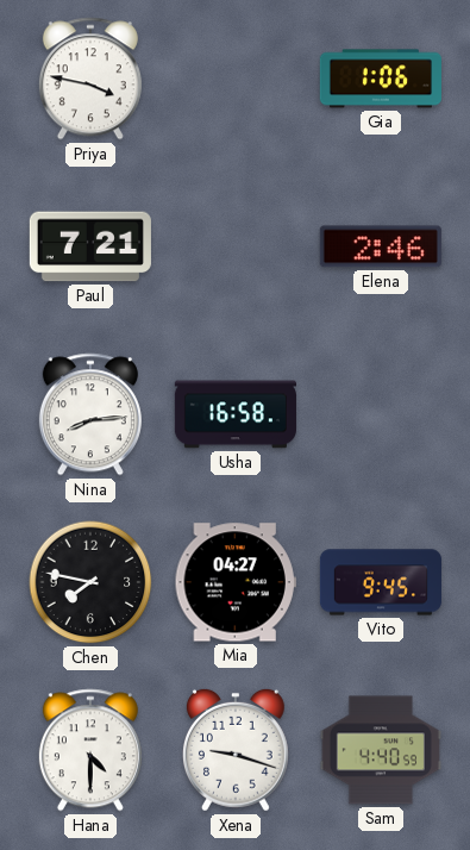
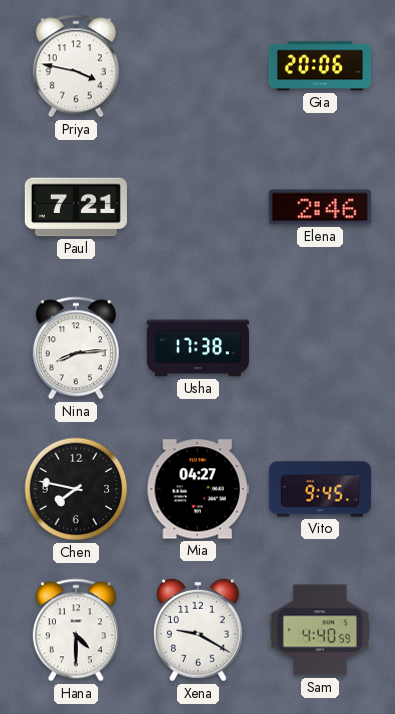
Gia: 1:06 -> 20:06 (320, 66)
Usha: 16:58 -> 17:38 (198, 348)
Xena: 9:18 -> 9:20 (198, 630)
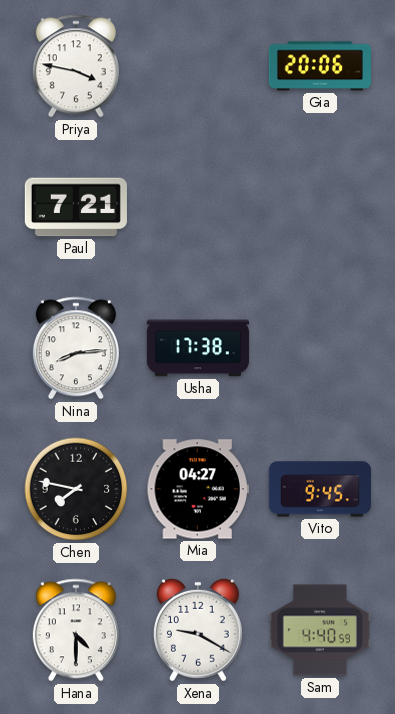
Elena: 2:46 -> none (320, 207)
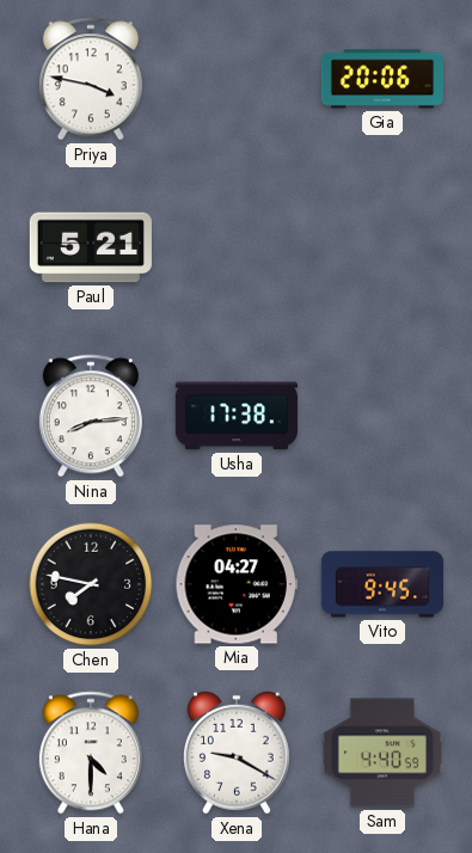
Paul: 7:21 -> 5:21 (91, 247)
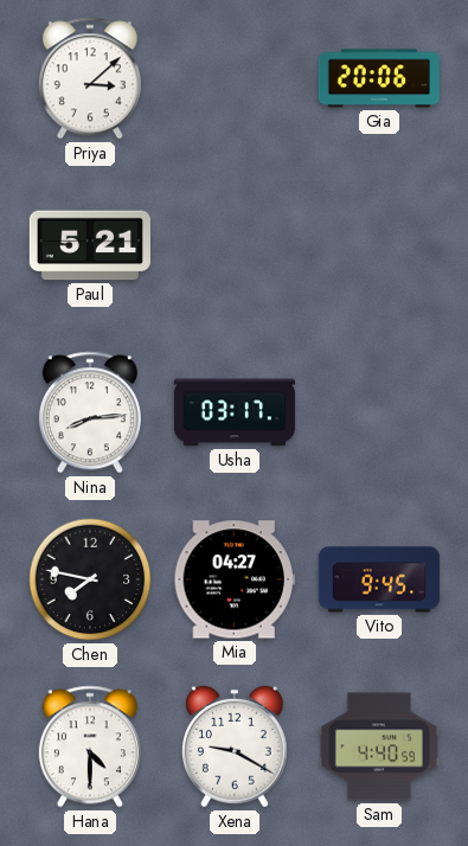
Priya: 3:47 -> 3:08 (90, 78)
Usha: 17:38 -> 03:17 (235, 412)
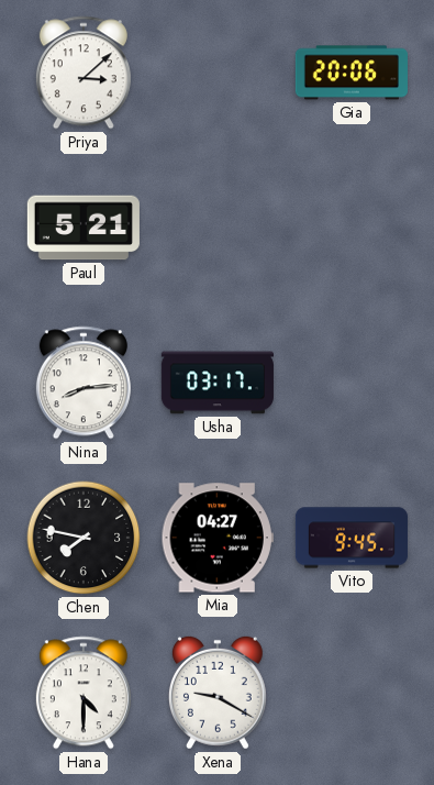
Sam: 4:40 -> none (379, 746)
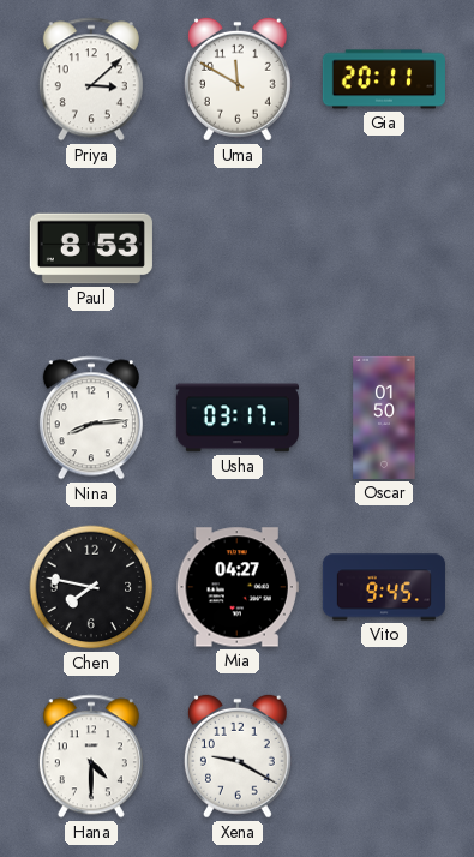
Uma: none -> 11:50 (238, 79)
Gia: 20:06 -> 20:11 (384, 79)
Paul: 5:21 -> 8:53 (91, 248)
Oscar: none -> 01:50 (384, 418)
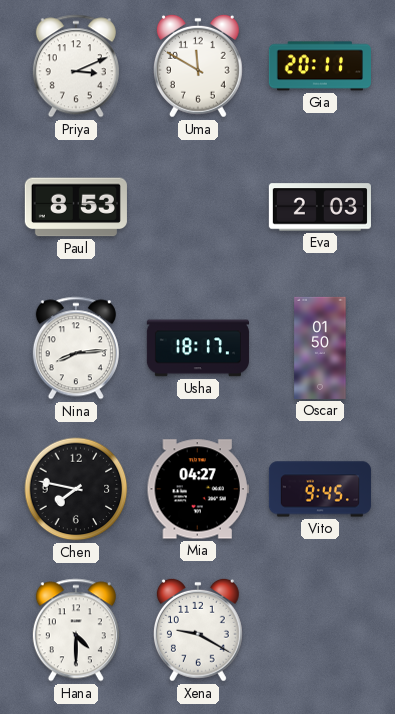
Priya: 3:08 -> 3:11 (76, 66)
Eva: none -> 2:03 (320, 207)
Usha: 03:17 -> 18:17 (198, 348)
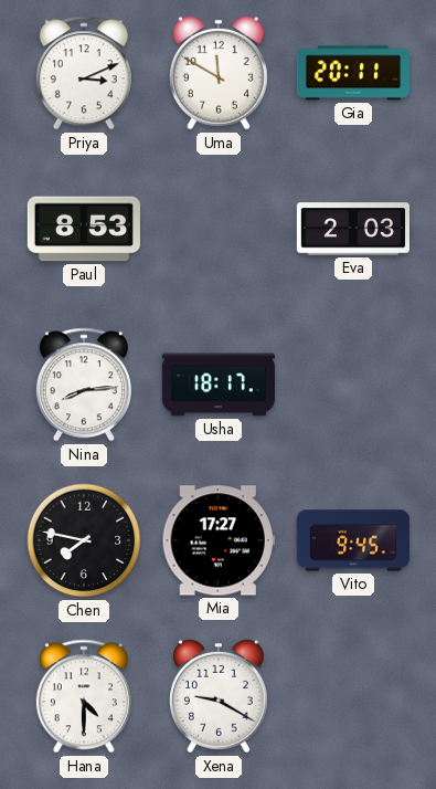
Oscar: 01:50 -> none (320, 348)
Mia: 04:27 -> 17:27 (219, 540)
